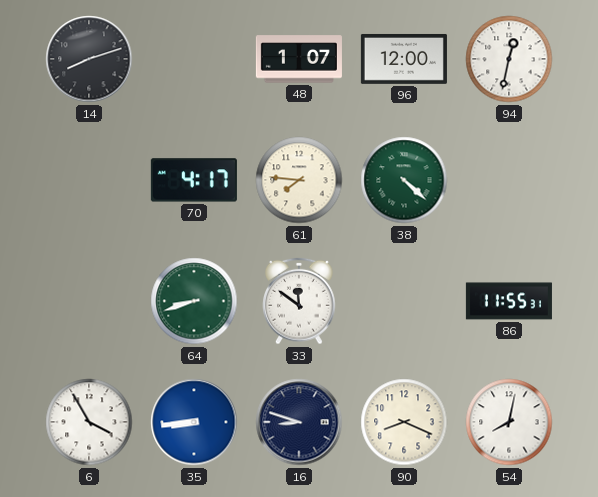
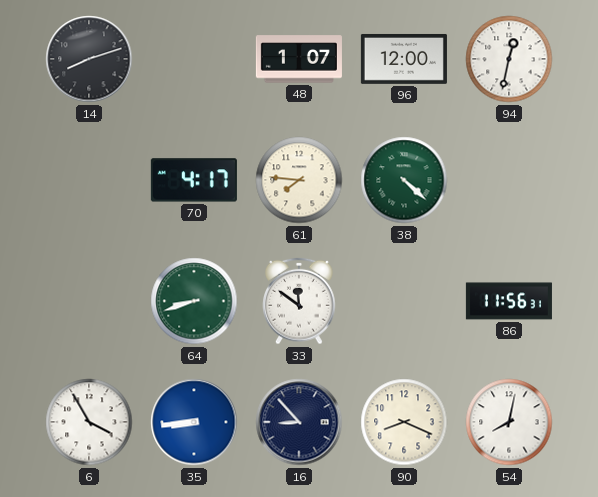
86: 11:55 -> 11:56 (509, 301)
16: 8:48 -> 8:53 (299, 422)
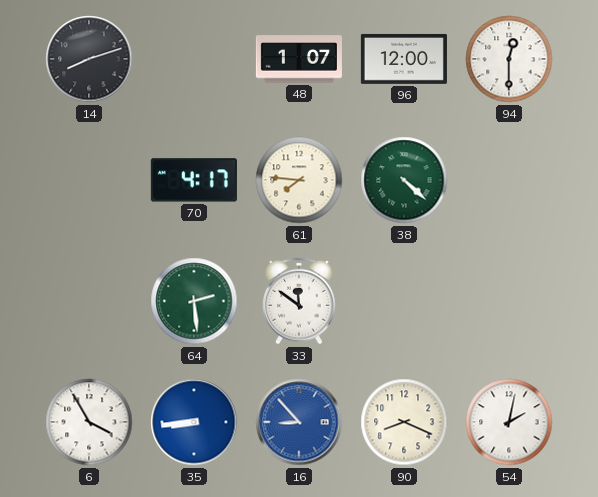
94: 12:32 -> 12:30 (509, 59)
64: 8:42 -> 2:29 (194, 301)
86: 11:56 -> none (509, 301)
16 dial: navy -> blue (299, 422)
54: 8:02 -> 2:02 (509, 422)
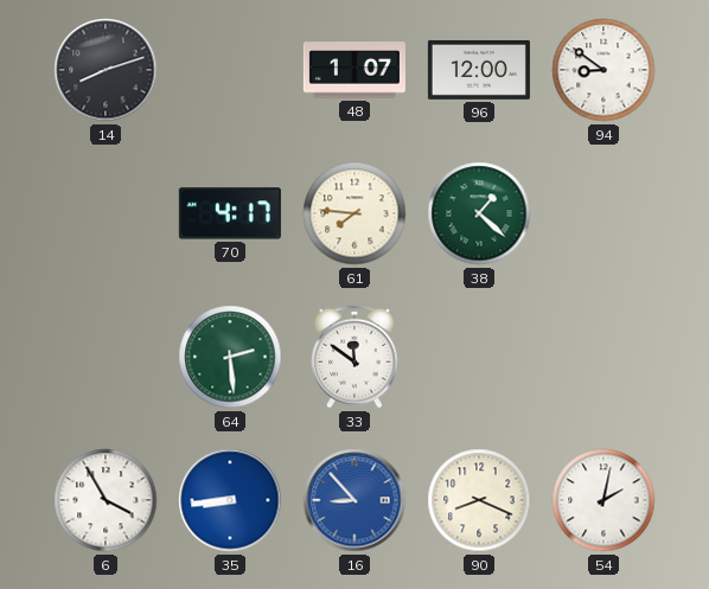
94: 12:30 -> 8:51 (603, 70)
38: 4:22 -> 1:22 (479, 213)
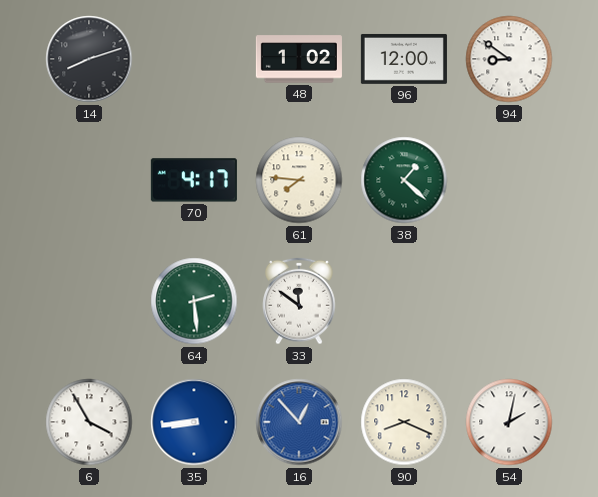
48: 1:07 -> 1:02 (299, 59)
16: 8:53 -> 12:53 (299, 422)
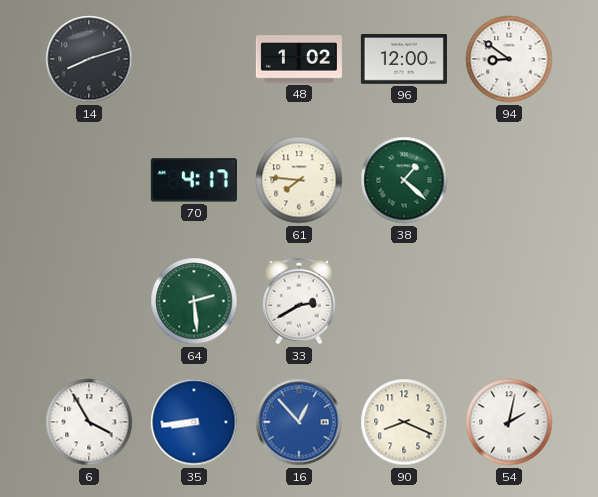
33: 11:51 -> 2:40 (299, 301)
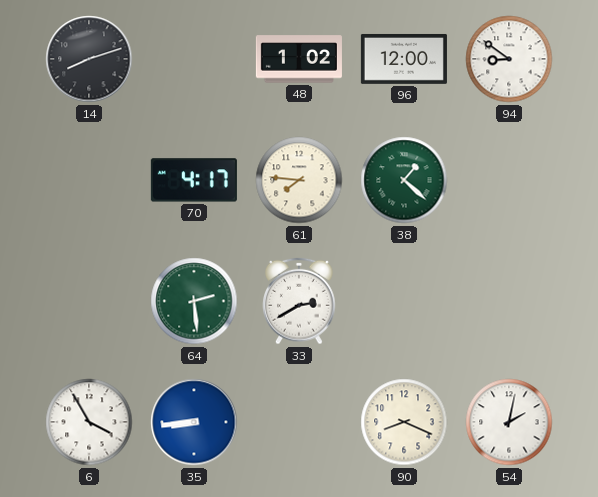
16: 12:53 -> none (299, 422)
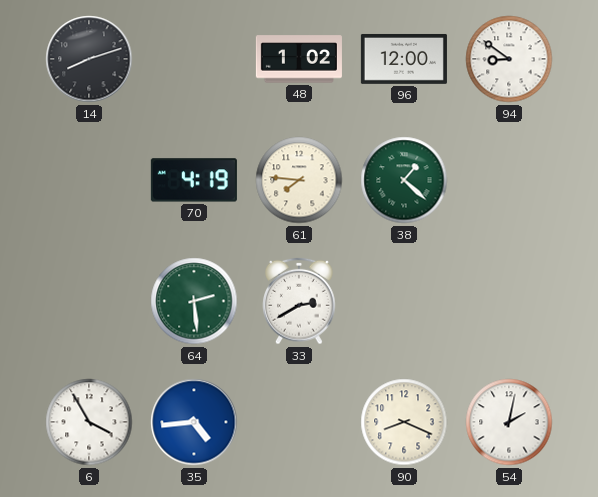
70: 4:17 -> 4:19 (194, 180)
35: 8:44 -> 4:44 (194, 422)
